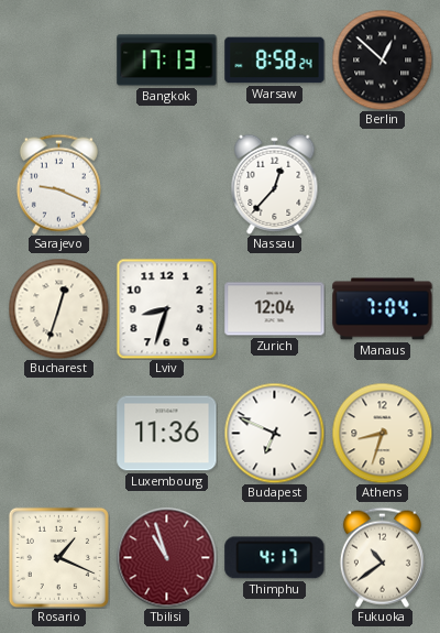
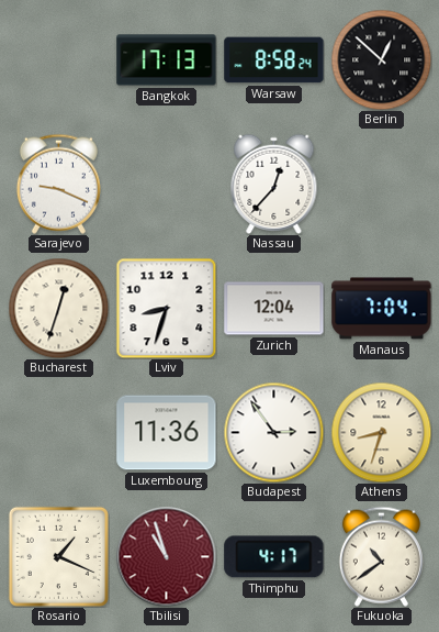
Budapest: 6:49 -> 2:54 (273, 432)
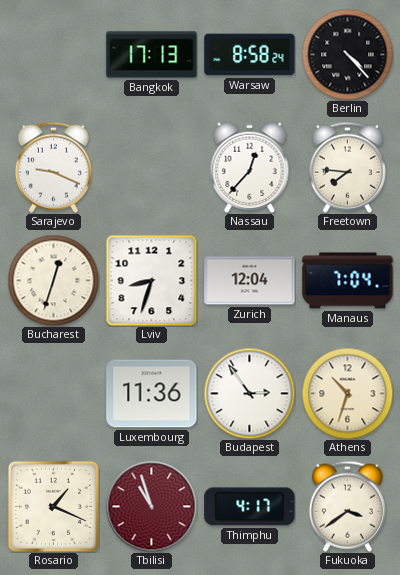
Berlin: 12:52 -> 4:23 (347, 54)
Freetown: none -> 7:46 (347, 167)
Athens: 8:33 -> 10:33 (347, 393)
Fukuoka: 10:39 -> 3:39 (347, 506)
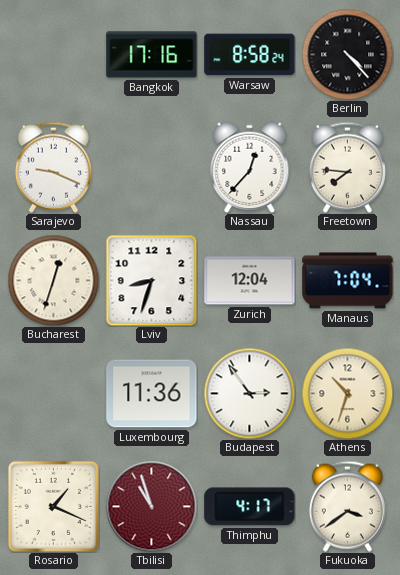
Bangkok: 17:13 -> 17:16 (152, 55)
